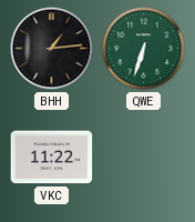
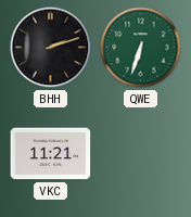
BHH: 1:14 -> 2:12 (51, 48)
VKC: 11:22 -> 11:21 (51, 154)
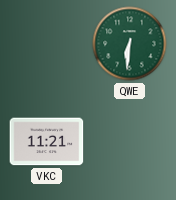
BHH: 2:12 -> none (51, 48)
QWE: 6:33 -> 6:31 (130, 44)
